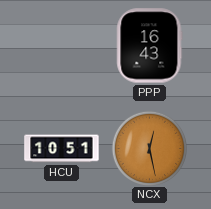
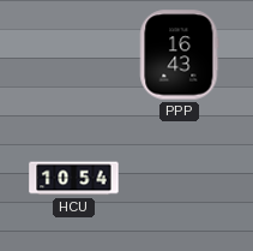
HCU: 10:51 -> 10:54 (74, 179)
NCX: 12:28 -> none (149, 148)
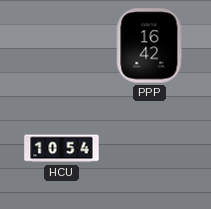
PPP: 16:43 -> 16:42 (150, 46)
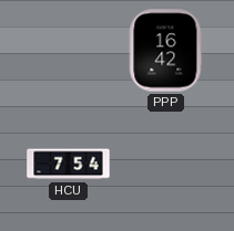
HCU: 10:54 -> 7:54 (69, 165)
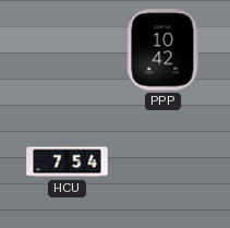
PPP: 16:42 -> 10:42 (164, 50)
